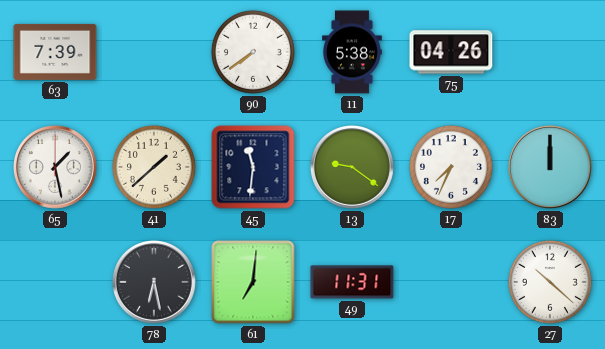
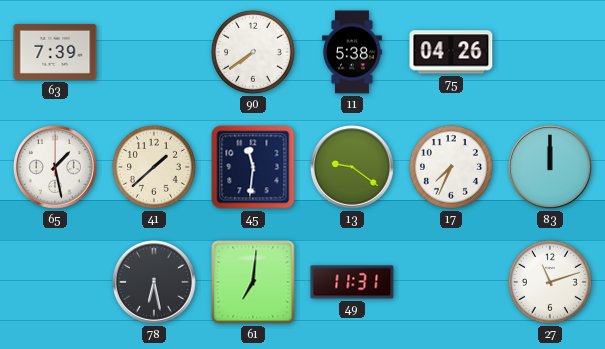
27: 10:22 -> 11:12 (550, 282)
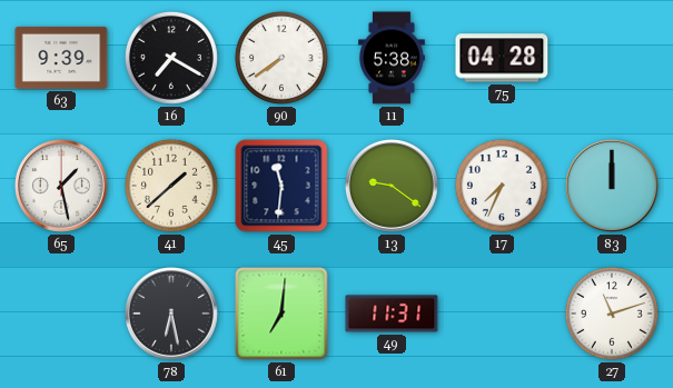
63: 7:39 -> 9:39 (61, 58)
16: none -> 7:20 (171, 58)
75: 04:26 -> 04:28 (502, 58)
